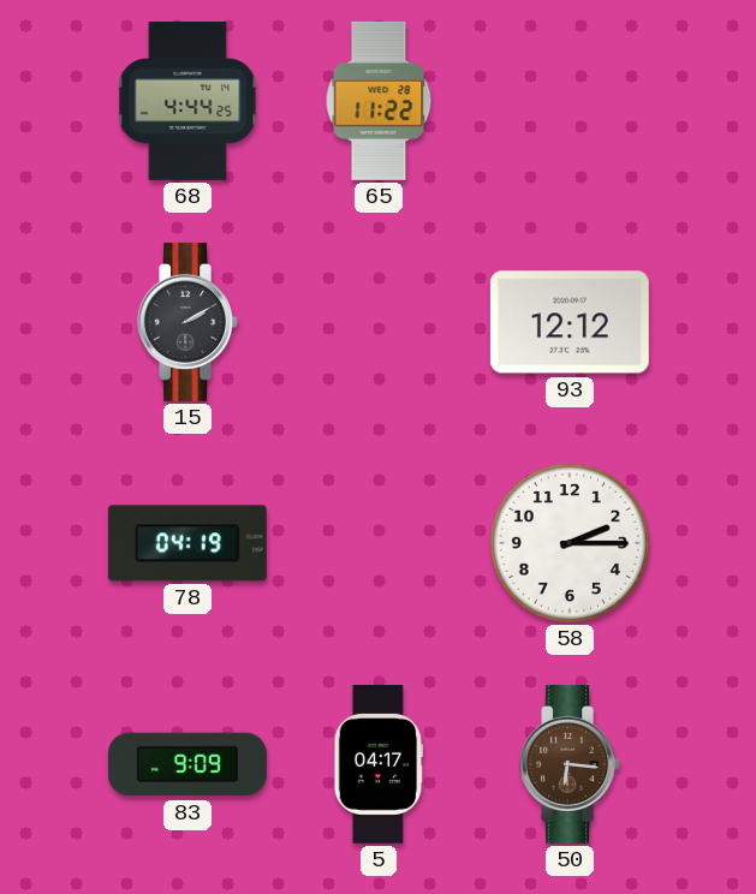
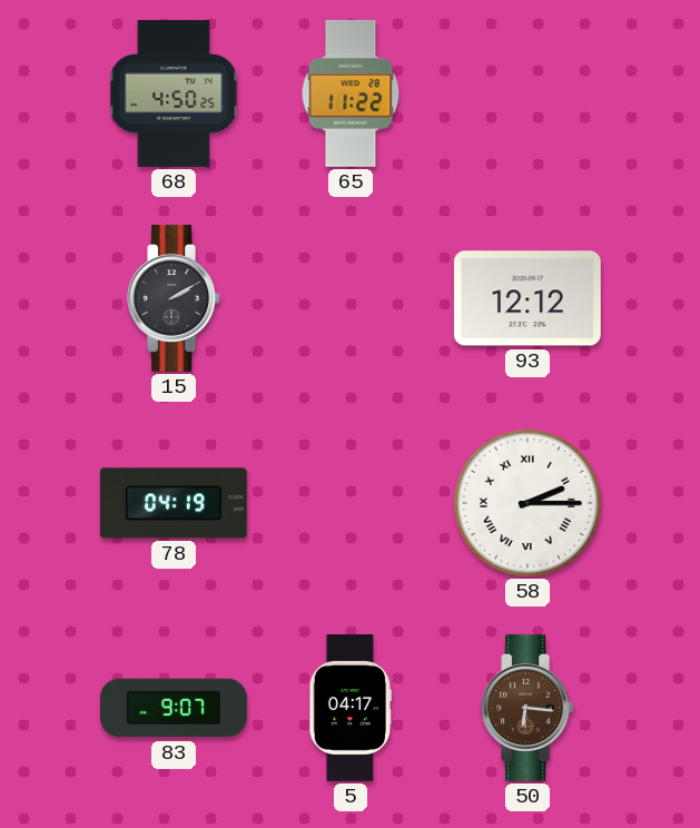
68: 4:44 -> 4:50 (174, 93)
58 numerals: Arabic -> Roman (528, 503)
83: 9:09 -> 9:07 (174, 708)
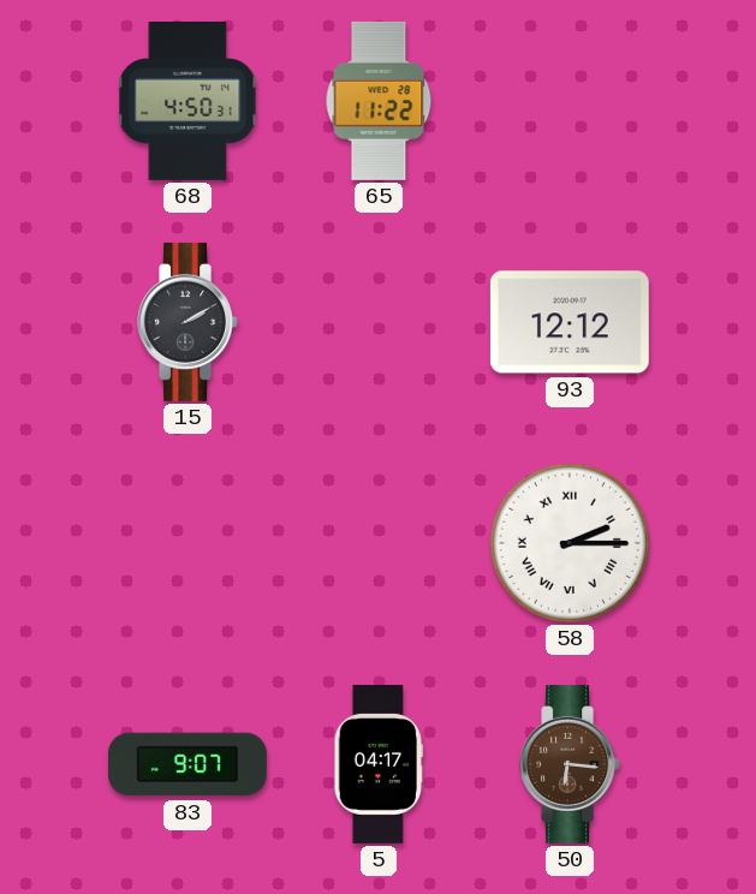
68: 4:50:25 -> 4:50:31 (187, 101)
78: 04:19 -> none (174, 503)
